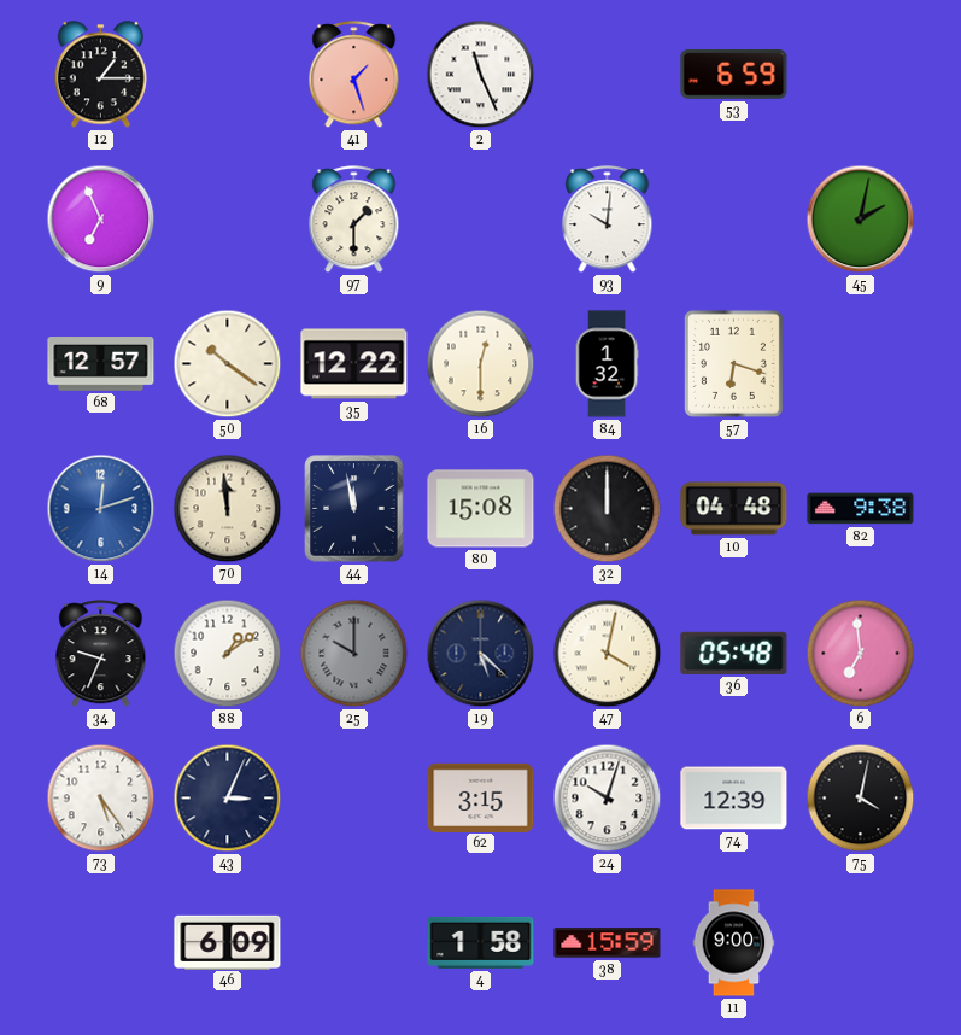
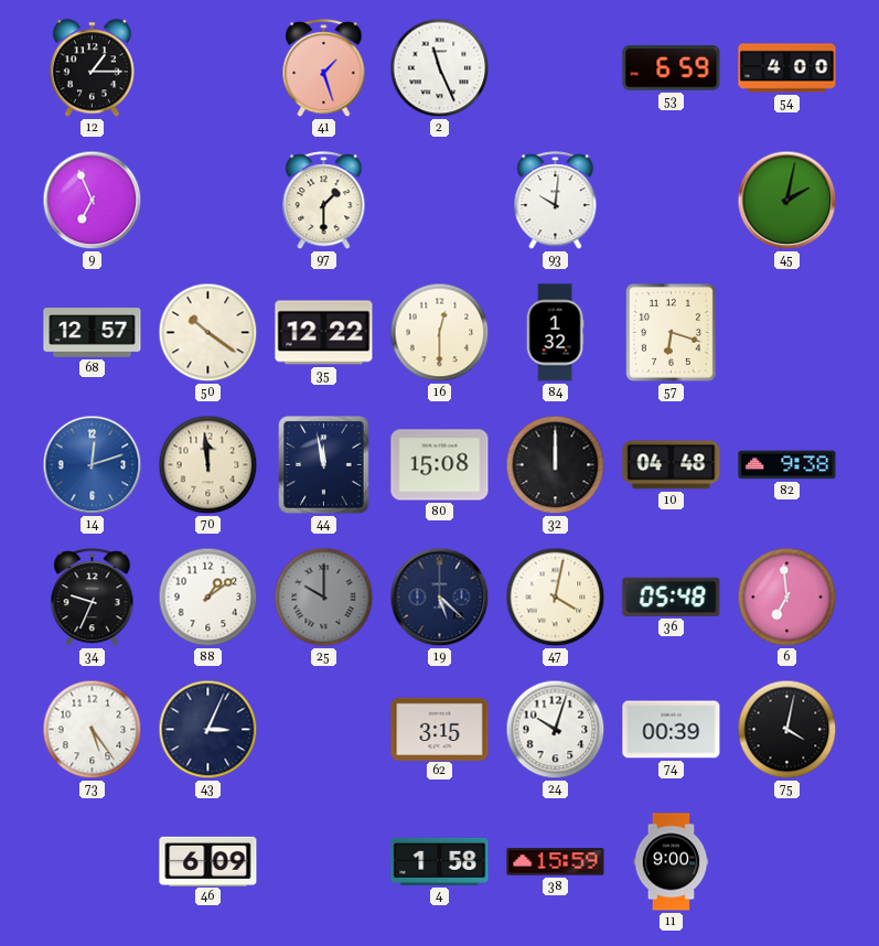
54: none -> 4:00 (787, 68)
74: 12:39 -> 00:39 (672, 730)
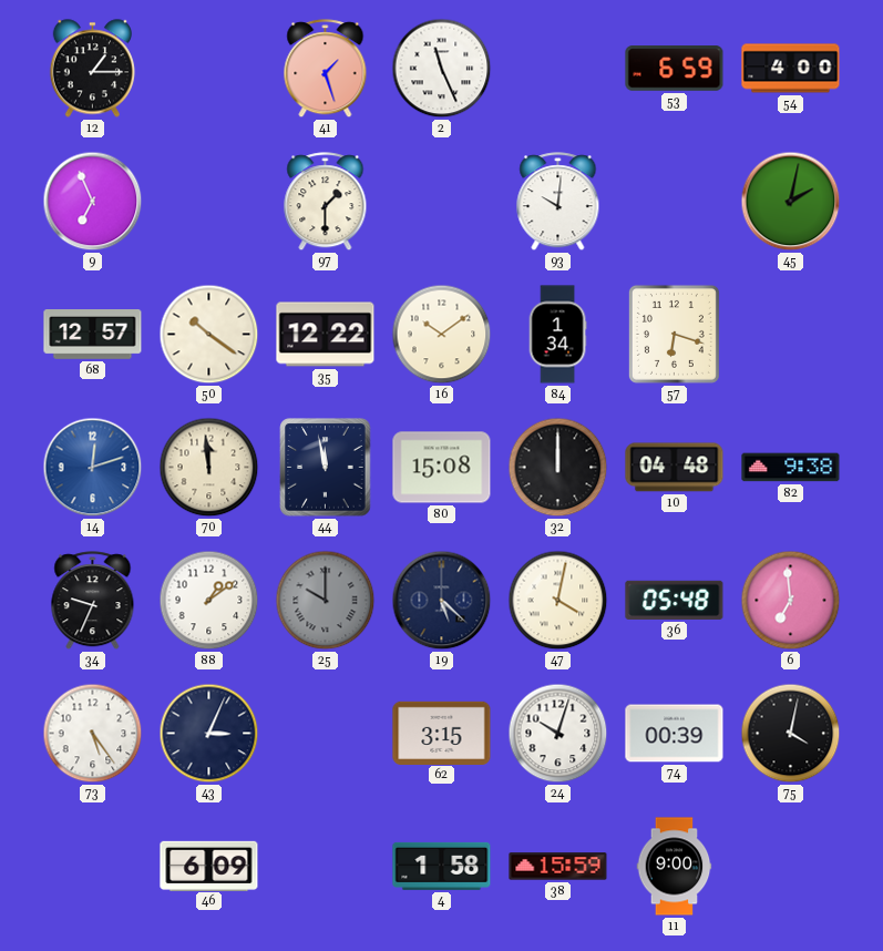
16: 12:30 -> 10:09 (442, 335)
84: 1:32 -> 1:34 (557, 335)
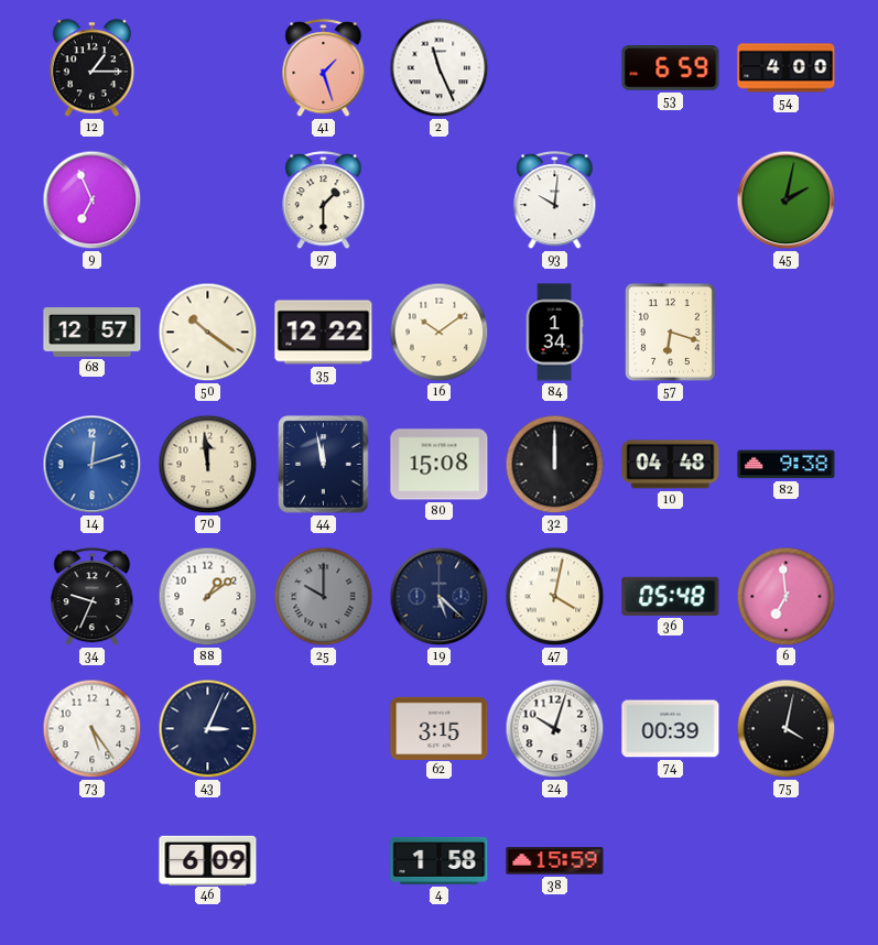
11: 9:00 -> none (675, 867)
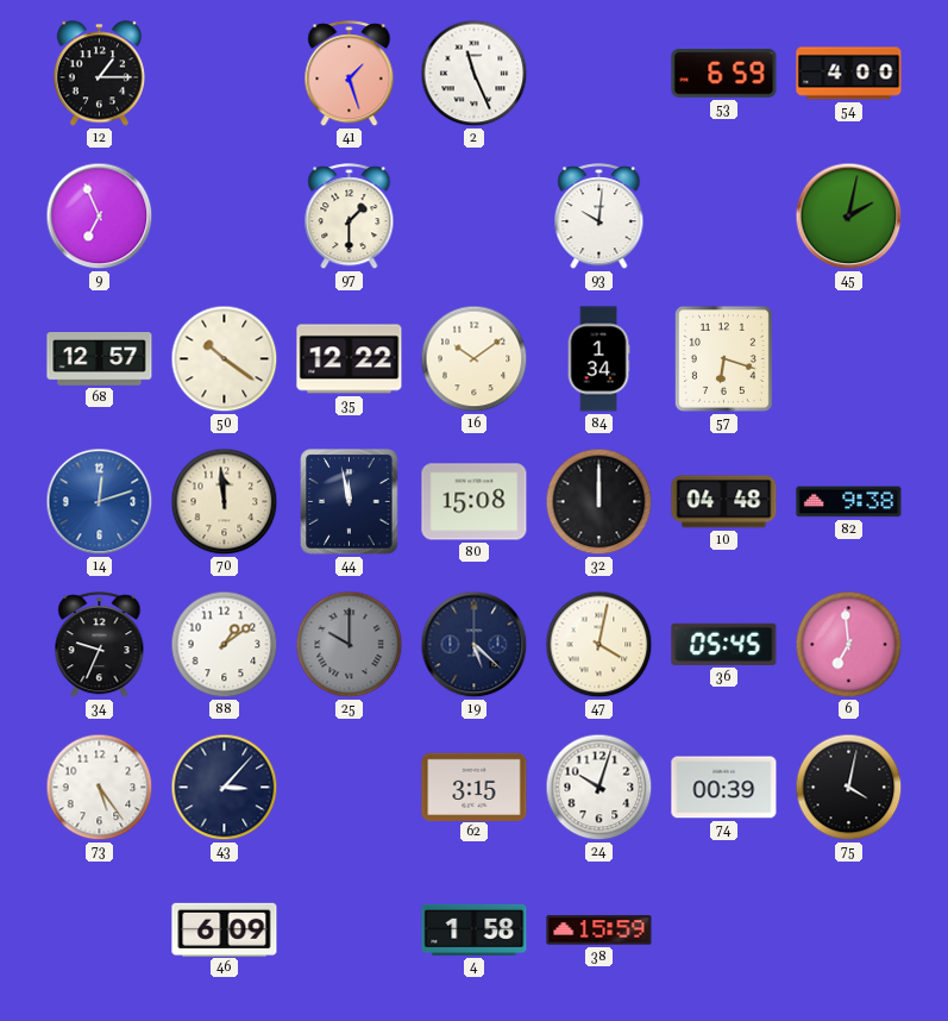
36: 05:48 -> 05:45 (724, 644)
43: 3:04 -> 3:07 (225, 788)
